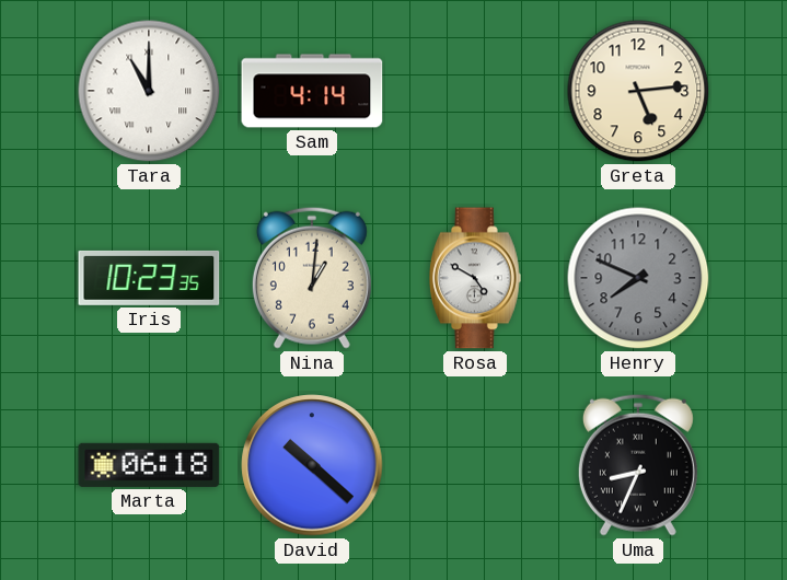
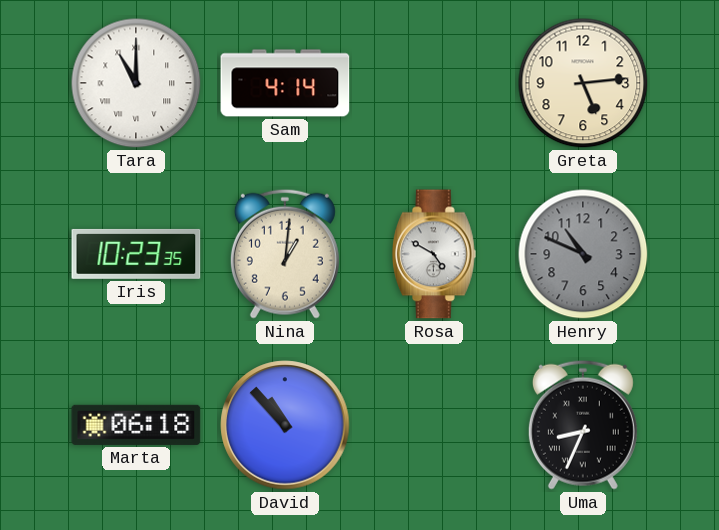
Henry: 7:49 -> 10:49 (583, 254)
David: 10:22 -> 10:53 (285, 425)
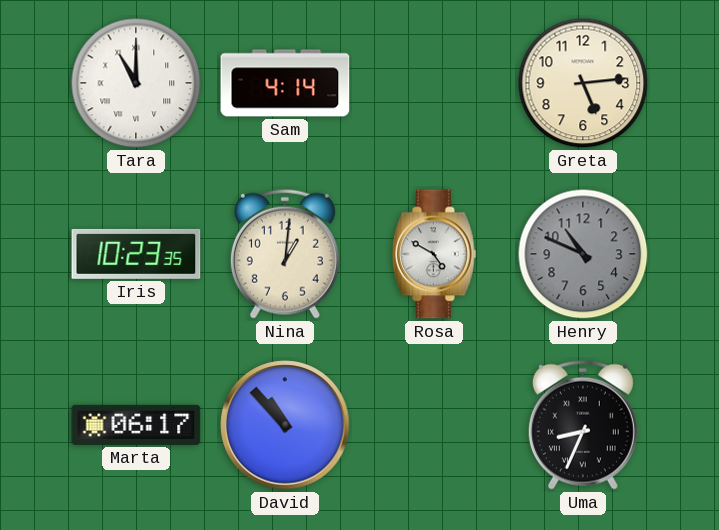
Marta: 06:18 -> 06:17 (136, 425)
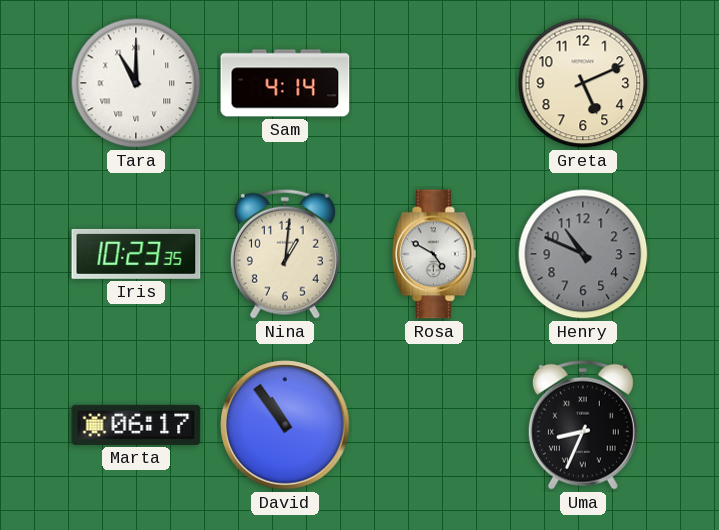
Greta: 5:14 -> 5:11 (583, 83)
David: 10:53 -> 10:54 (285, 425)
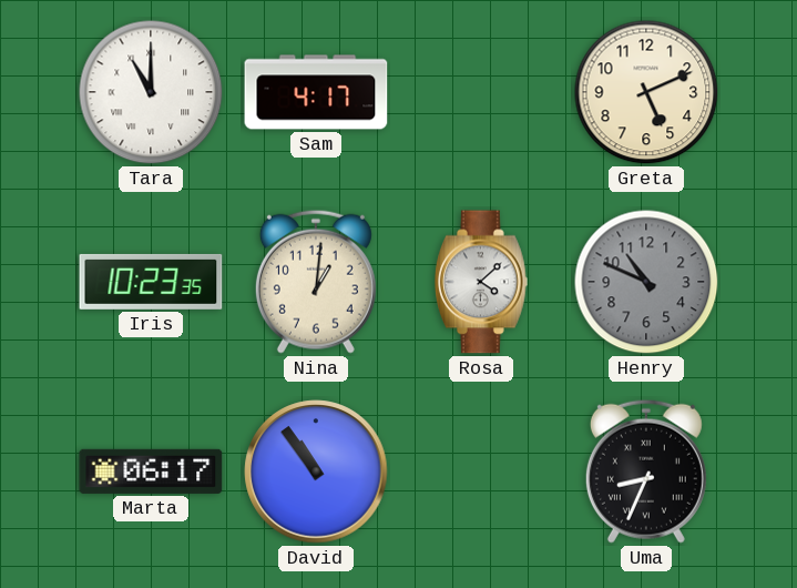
Sam: 4:14 -> 4:17 (316, 92)
Rosa: 4:50 -> 4:08 (481, 282)
